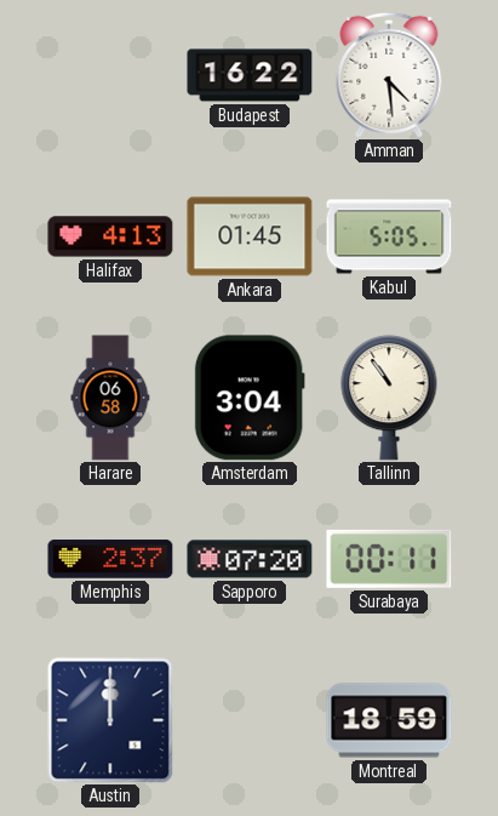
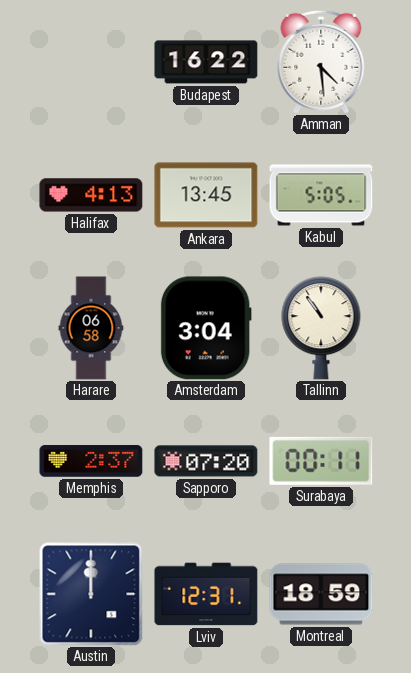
Ankara: 01:45 -> 13:45 (206, 195)
Lviv: none -> 12:31 (206, 594)
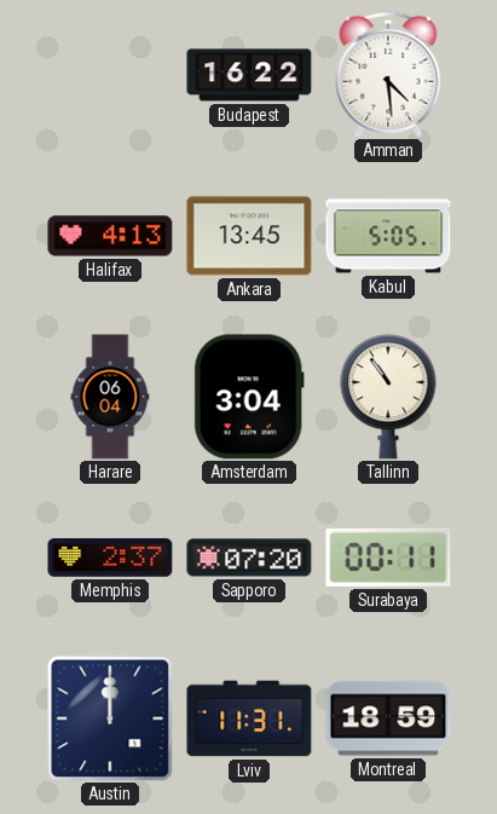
Harare: 06:58 -> 06:04 (110, 397)
Lviv: 12:31 -> 11:31 (249, 718)
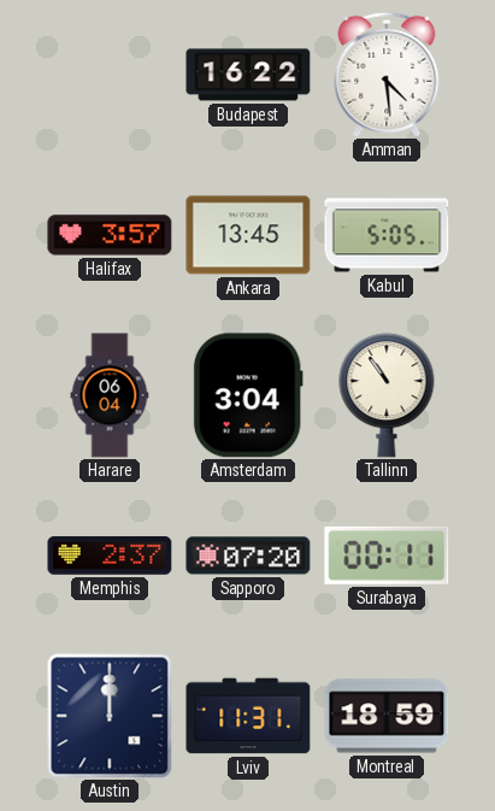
Halifax: 4:13 -> 3:57 (110, 235)
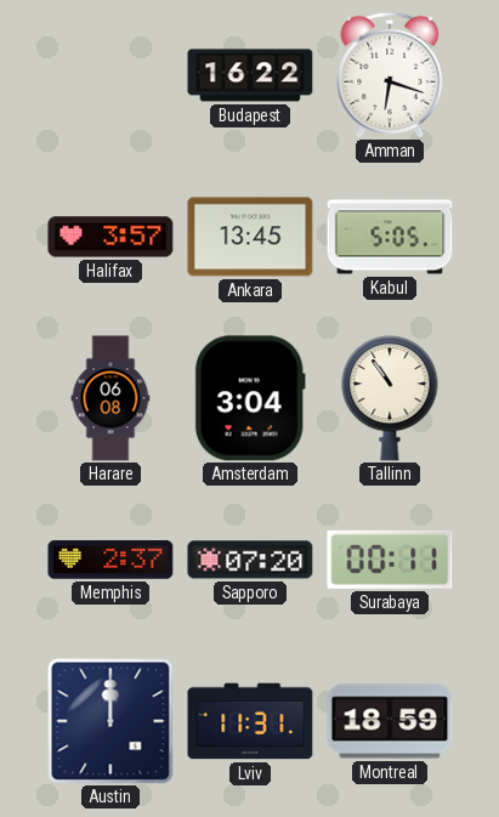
Amman: 4:29 -> 6:18 (390, 75)
Harare: 06:04 -> 06:08 (110, 398)
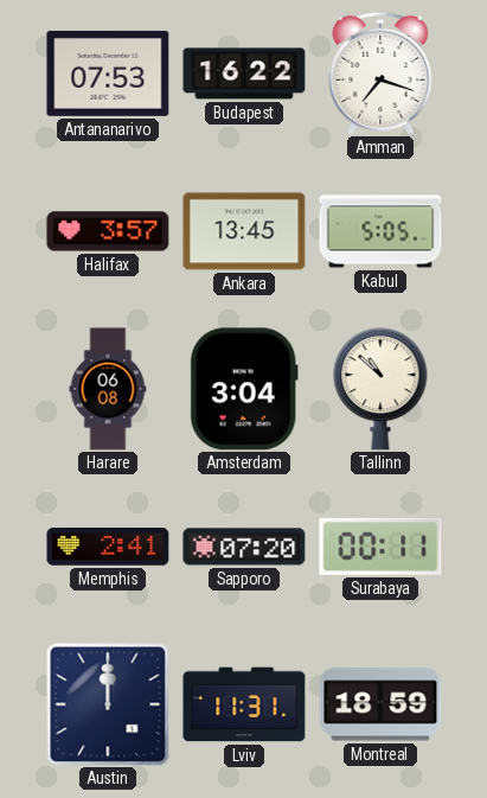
Antananarivo: none -> 07:53 (108, 74)
Amman: 6:18 -> 7:18 (380, 74)
Tallinn: 10:54 -> 10:52 (380, 389)
Memphis: 2:37 -> 2:41 (108, 547)
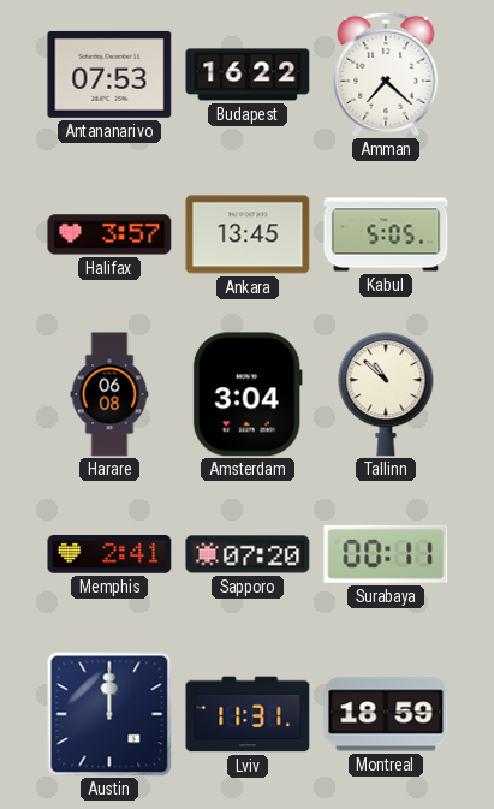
Amman: 7:18 -> 7:22 (386, 75)
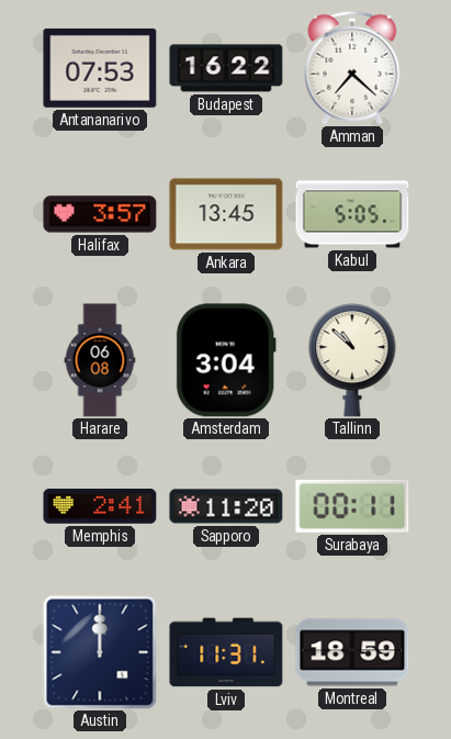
Sapporo: 07:20 -> 11:20 (226, 506)
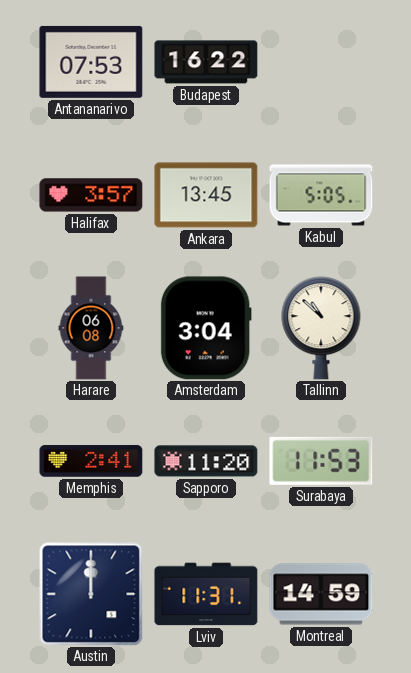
Amman: 7:22 -> none (352, 68)
Surabaya: 00:11 -> 11:53 (321, 461)
Montreal: 18:59 -> 14:59 (321, 594)
